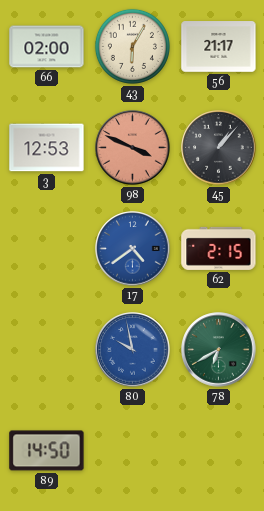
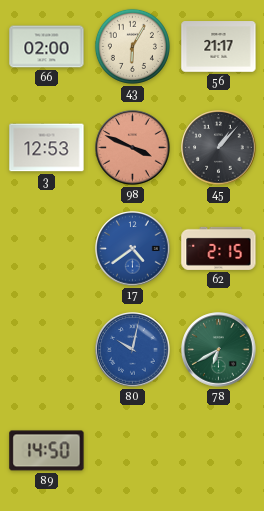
80: 9:58 -> 10:02 (133, 350)
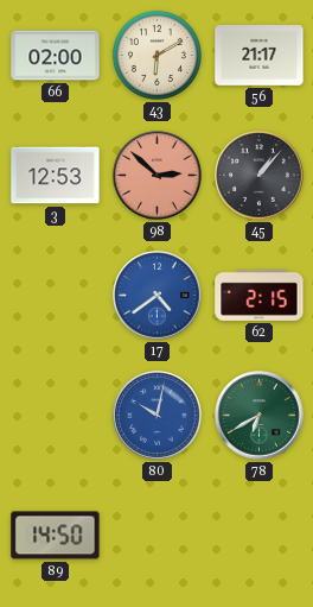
43: 6:05 -> 6:10 (156, 55)
98: 3:49 -> 2:52 (158, 176)
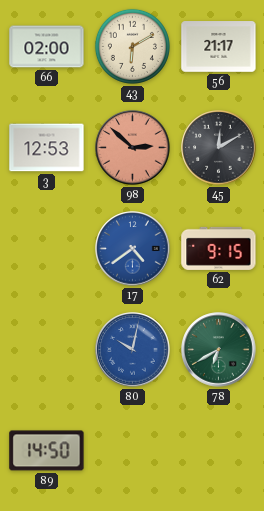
45: 1:07 -> 12:10 (219, 148)
62: 2:15 -> 9:15 (219, 248)
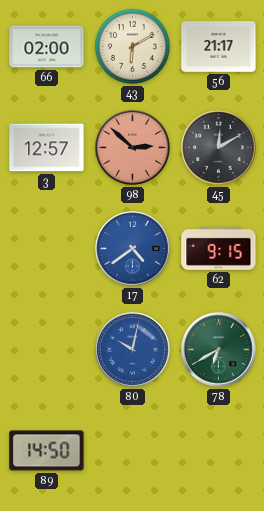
3: 12:53 -> 12:57 (47, 148)
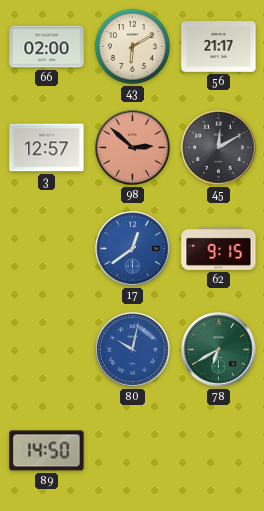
17: 4:39 -> 12:39 (133, 249)
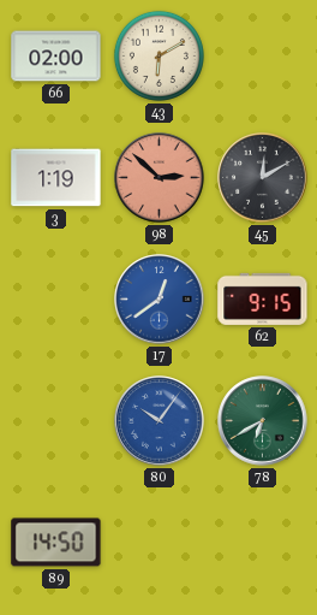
56: 21:17 -> none (219, 47)
3: 12:57 -> 1:19 (56, 178)
80: 10:02 -> 10:06 (160, 421)
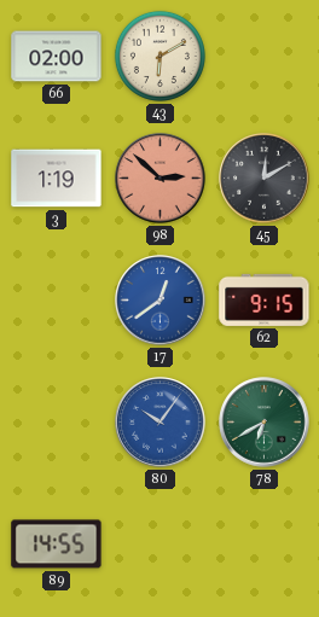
89: 14:50 -> 14:55 (57, 545)
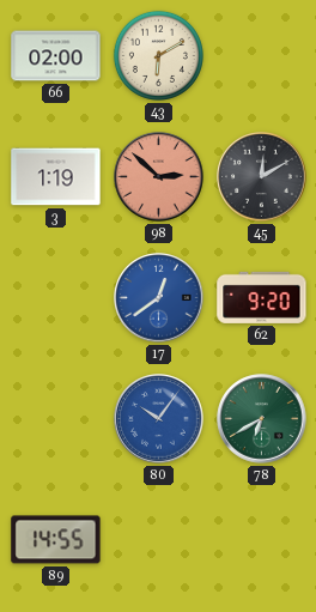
62: 9:15 -> 9:20 (262, 297)
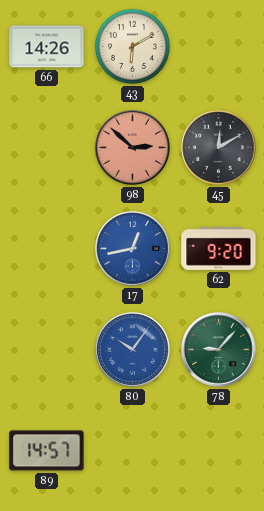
66: 02:00 -> 14:26 (47, 47)
3: 1:19 -> none (56, 177)
17: 12:39 -> 12:43 (133, 249)
78: 6:40 -> 9:07 (219, 350)
89: 14:55 -> 14:57 (47, 451)
